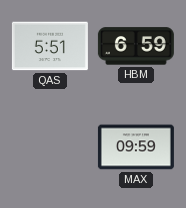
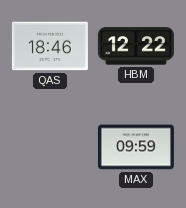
QAS: 5:51 -> 18:46 (50, 46)
HBM: 6:59 -> 12:22 (136, 46)
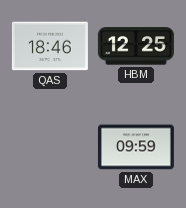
HBM: 12:22 -> 12:25 (136, 46)
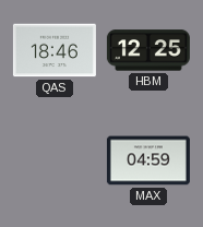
MAX: 09:59 -> 04:59 (148, 160)
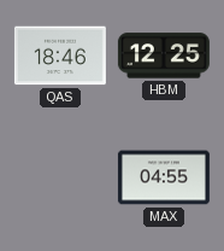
MAX: 04:59 -> 04:55 (164, 177)
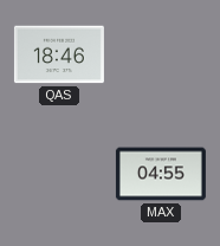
HBM: 12:25 -> none (164, 56)
